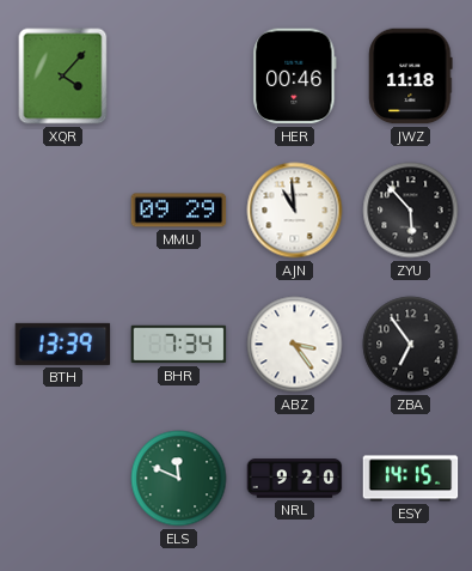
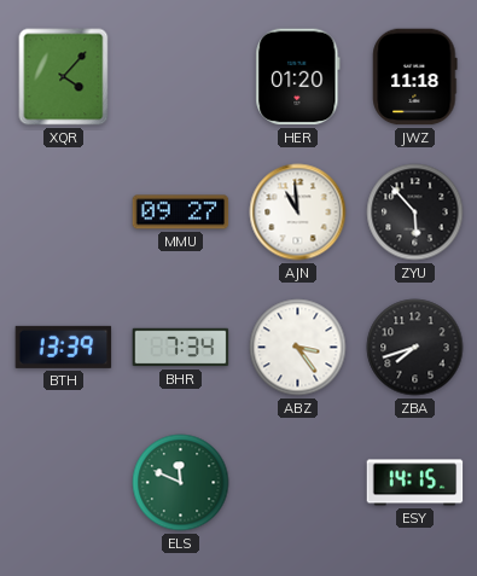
HER: 00:46 -> 01:20 (298, 77)
MMU: 09:29 -> 09:27 (181, 213)
ZBA: 6:54 -> 7:42 (415, 348)
NRL: 9:20 -> none (295, 479)
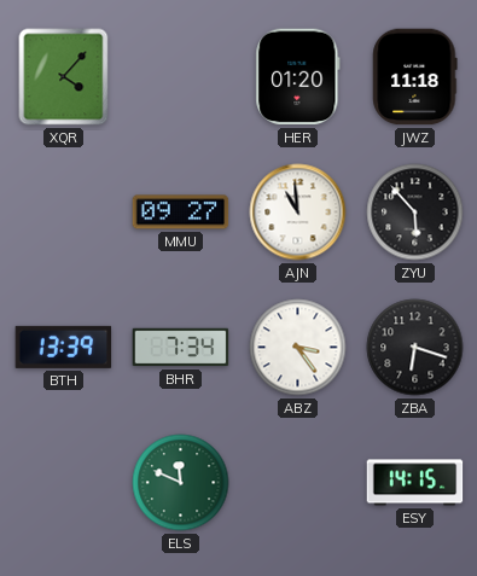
ZBA: 7:42 -> 6:18 (415, 348)
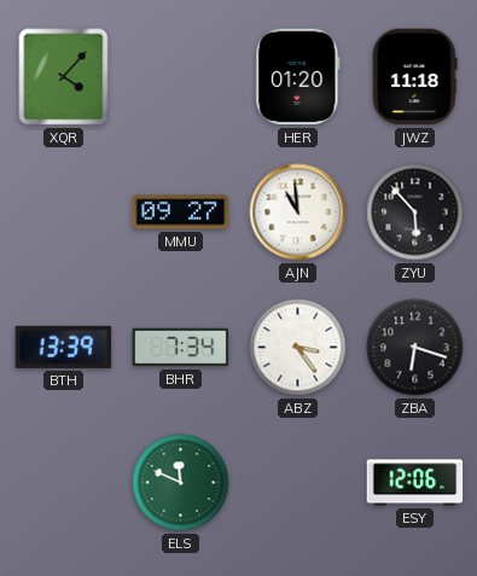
ESY: 14:15 -> 12:06 (415, 483)
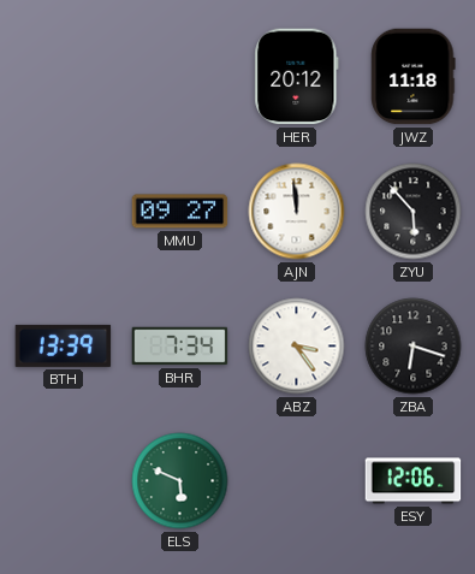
XQR: 4:07 -> none (64, 77)
HER: 01:20 -> 20:12 (297, 77)
AJN: 10:59 -> 11:59 (297, 212)
ELS: 11:49 -> 5:49 (180, 481)
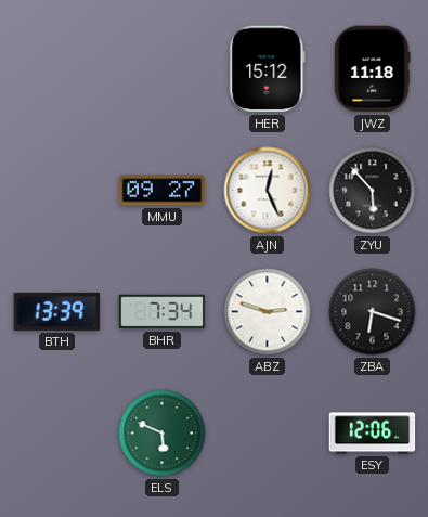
HER: 20:12 -> 15:12 (268, 69)
AJN: 11:59 -> 12:26 (268, 191)
ABZ: 3:24 -> 2:48 (268, 312)
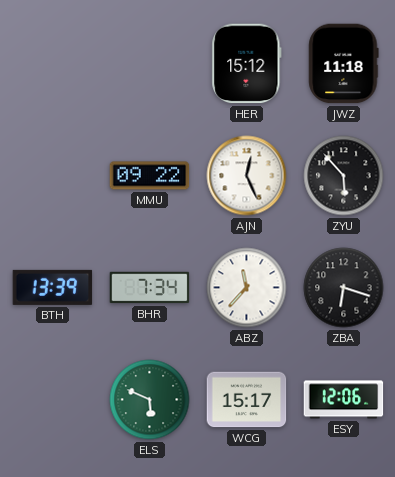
MMU: 09:27 -> 09:22 (150, 176)
ABZ: 2:48 -> 11:37 (247, 288)
WCG: none -> 15:17 (247, 400)
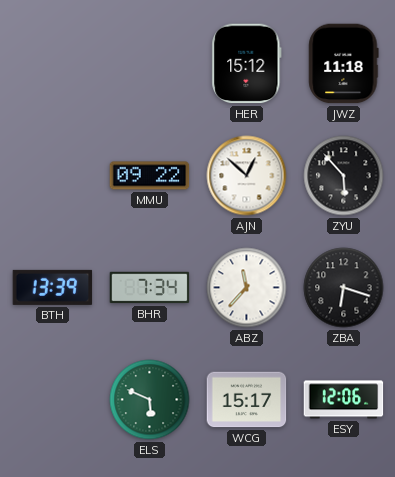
AJN: 12:26 -> 12:52 (247, 176)
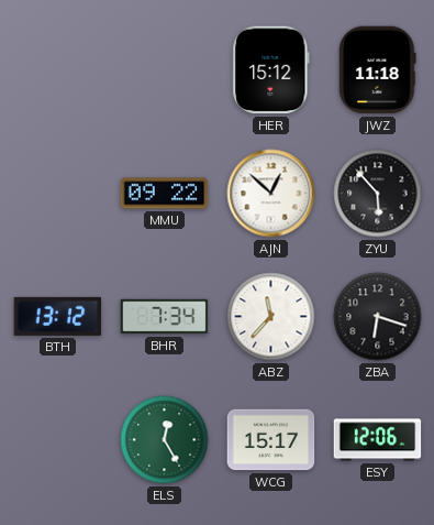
BTH: 13:39 -> 13:12 (58, 316)
ELS: 5:49 -> 12:25 (165, 440)
